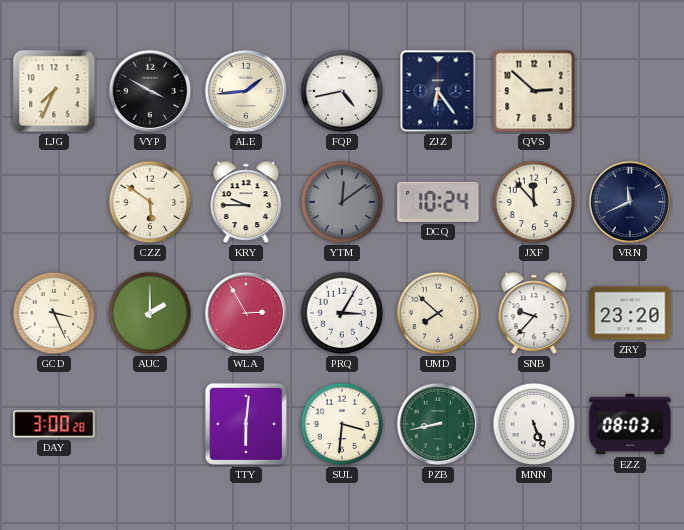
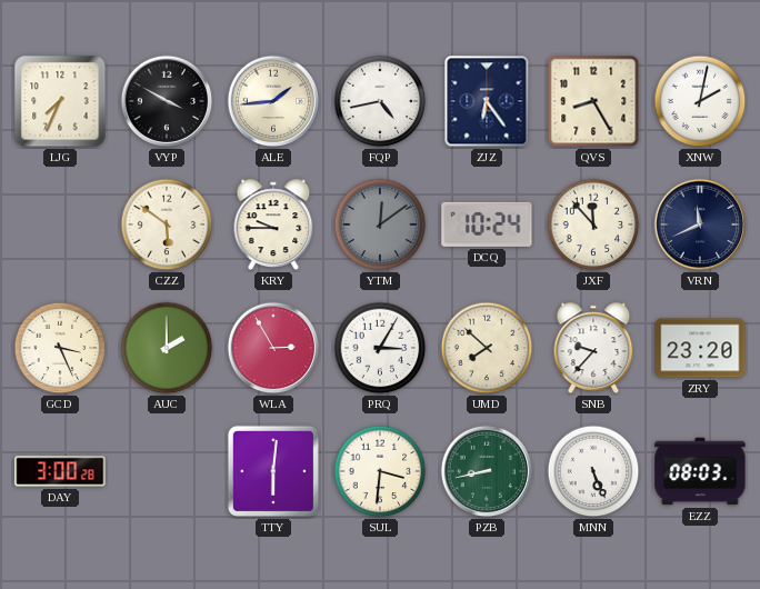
QVS: 2:52 -> 8:25 (593, 101)
XNW: none -> 2:02 (700, 101)
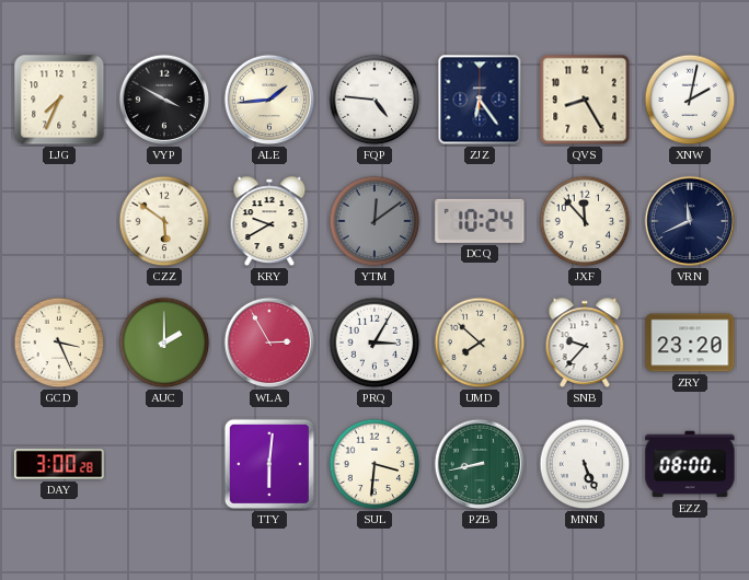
FQP: 4:43 -> 4:46 (374, 100)
KRY: 9:45 -> 9:40 (269, 221)
EZZ: 08:03 -> 08:00 (690, 464)
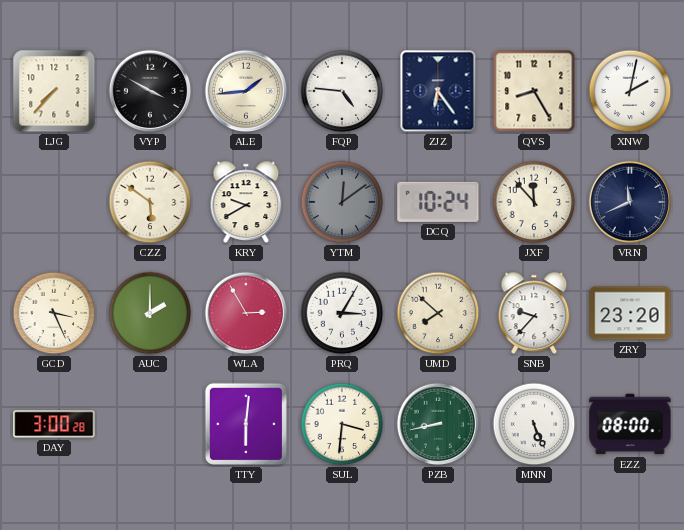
LJG: 7:34 -> 7:37 (54, 91)
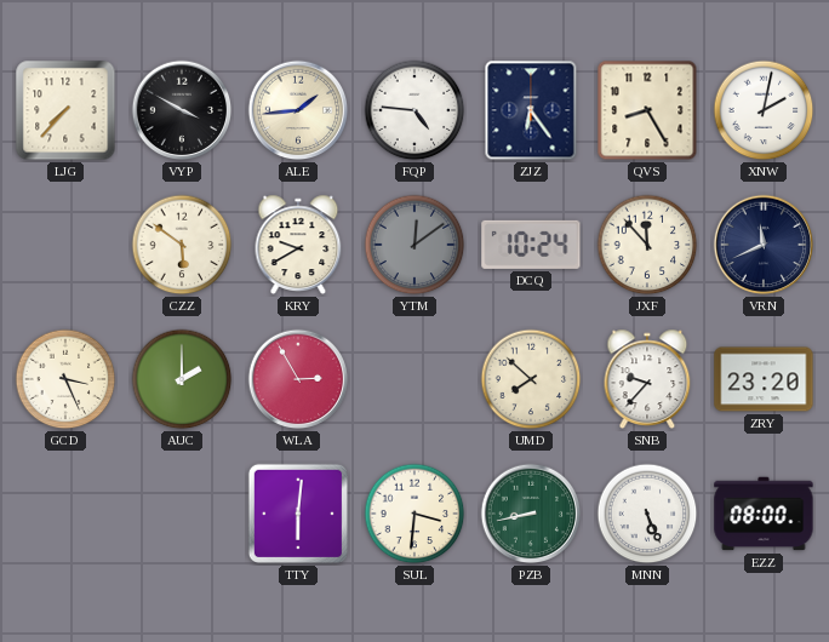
PRQ: 3:05 -> none (342, 313)
DAY: 3:00 -> none (54, 424)
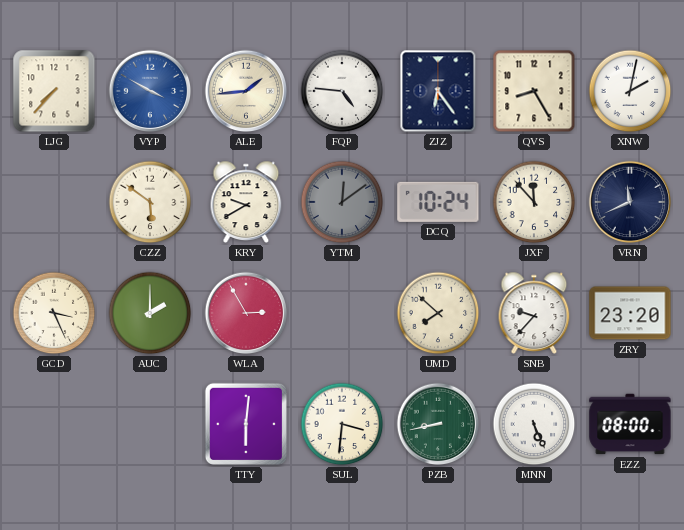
VYP dial: black -> blue (150, 91)
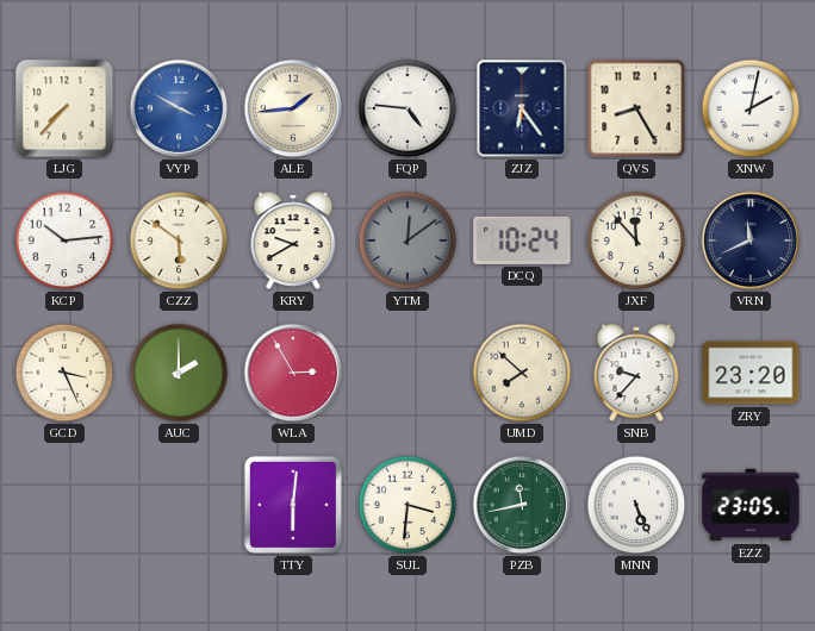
KCP: none -> 10:14 (64, 240)
PZB: 8:43 -> 11:43 (522, 505)
EZZ: 08:00 -> 23:05 (751, 505)
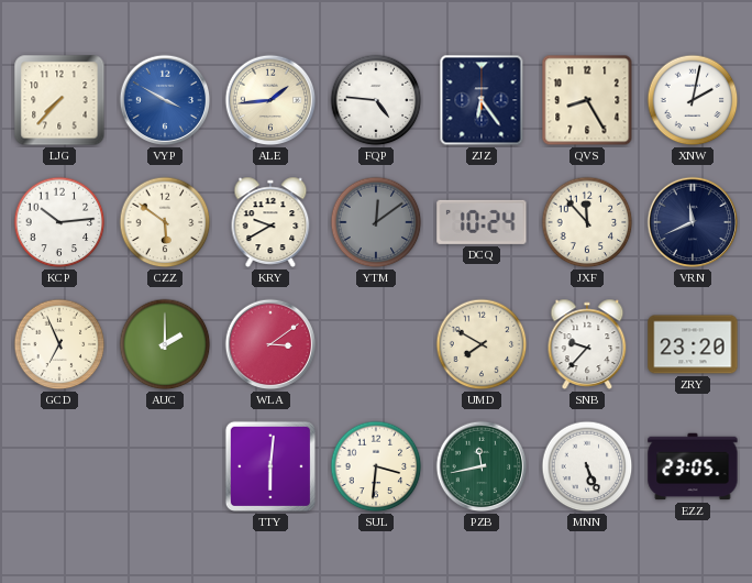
GCD: 3:26 -> 6:56 (59, 344)
WLA: 2:55 -> 3:09 (270, 344)
UMD: 7:52 -> 7:50 (482, 344)
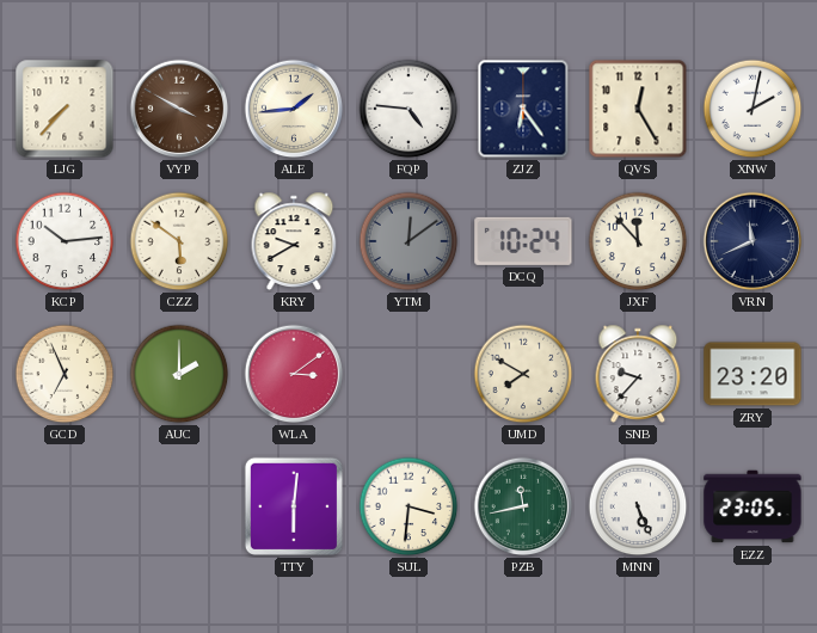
VYP dial: blue -> brown (179, 109)
QVS: 8:25 -> 12:25 (638, 109)
